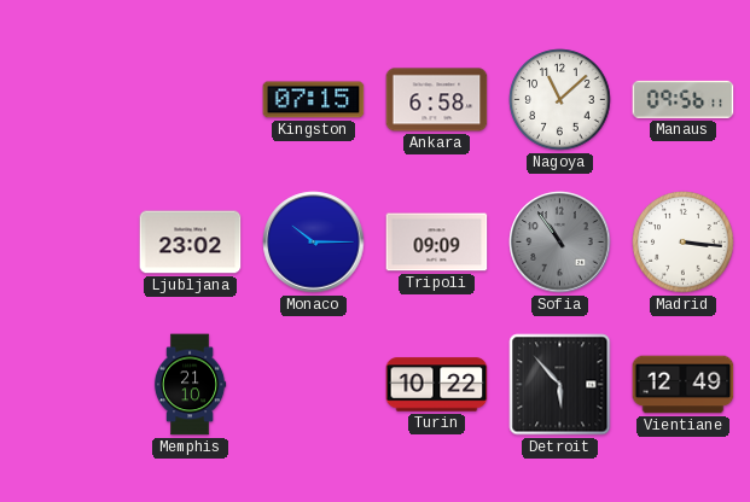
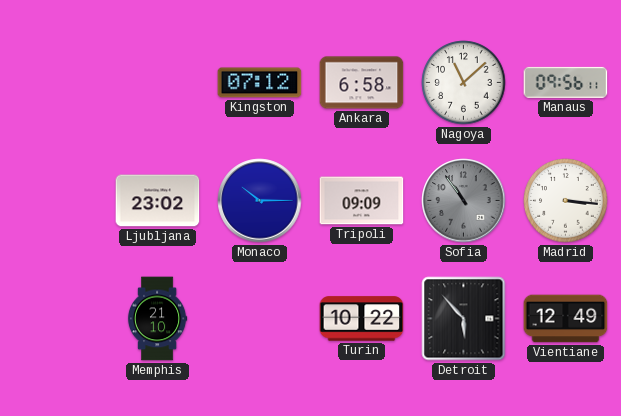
Kingston: 07:15 -> 07:12 (260, 83)
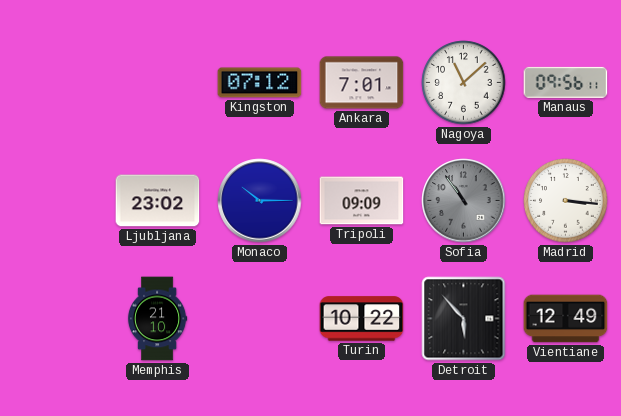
Ankara: 6:58 -> 7:01 (362, 83)
